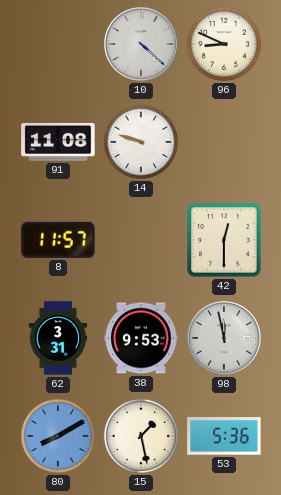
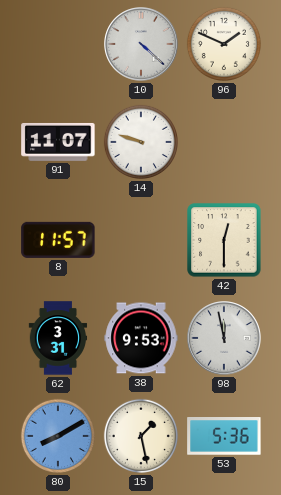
96: 8:49 -> 1:49 (224, 44)
91: 11:08 -> 11:07 (58, 142)
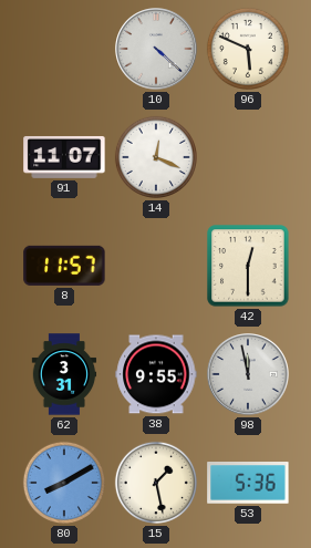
96: 1:49 -> 5:49 (248, 49)
14: 9:48 -> 12:19 (156, 157)
38: 9:53 -> 9:55 (156, 374)
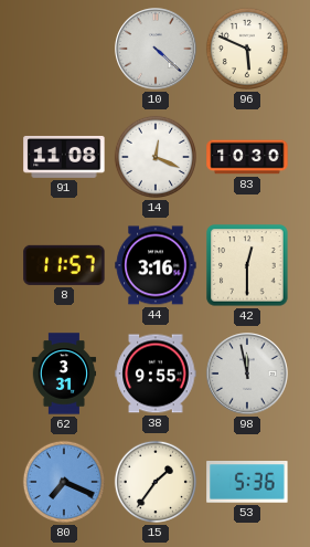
91: 11:07 -> 11:08 (64, 157)
83: none -> 10:30 (247, 157)
44: none -> 3:16 (156, 265)
80: 8:10 -> 7:19 (64, 482)
15: 1:28 -> 1:36 (156, 482)
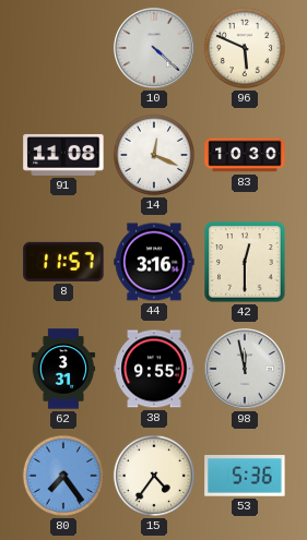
80: 7:19 -> 7:24 (63, 476)
15: 1:36 -> 4:36 (154, 476)
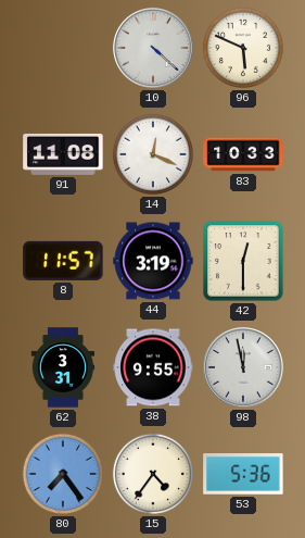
83: 10:30 -> 10:33 (243, 154)
44: 3:16 -> 3:19 (153, 261)
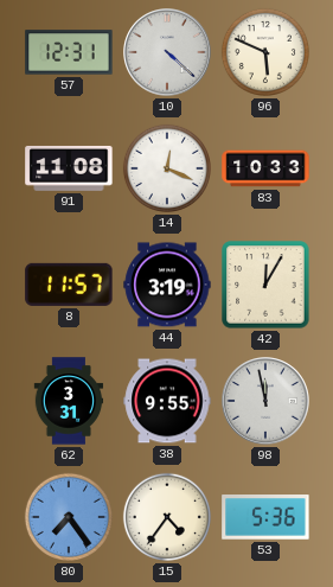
57: none -> 12:31 (69, 52)
42: 12:30 -> 12:05 (265, 285)
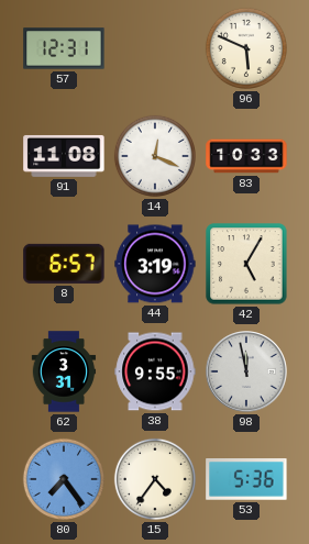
10: 4:22 -> none (167, 52)
8: 11:57 -> 6:57 (64, 264)
42: 12:05 -> 5:05 (246, 264)
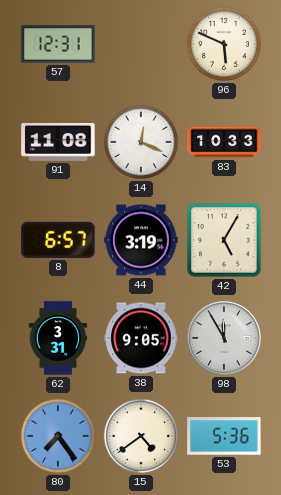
38: 9:55 -> 9:05 (141, 338)
98: 11:58 -> 11:55 (224, 338)
15: 4:36 -> 4:39 (141, 436)
